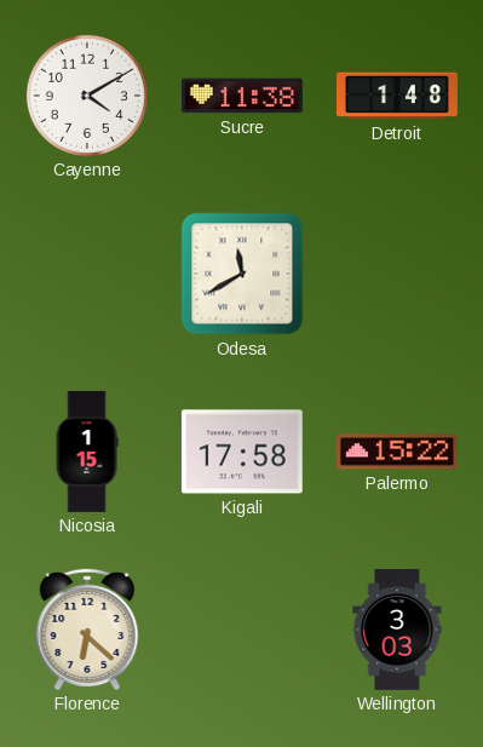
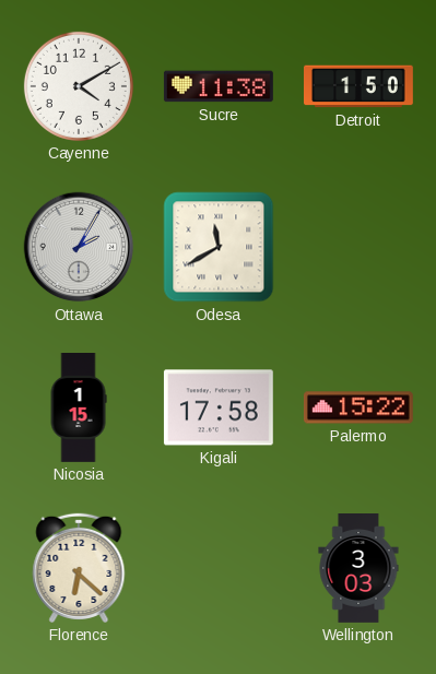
Detroit: 1:48 -> 1:50 (360, 86)
Ottawa: none -> 2:05 (79, 247)
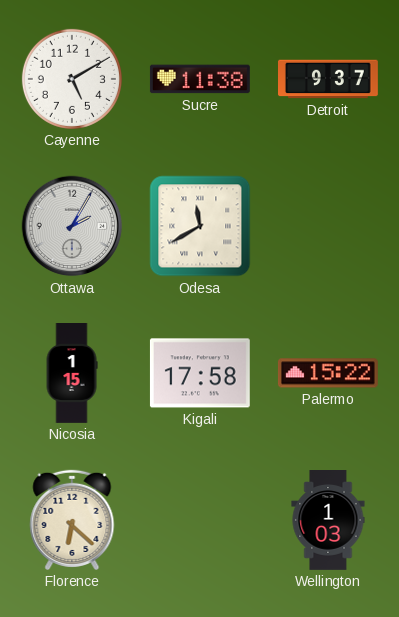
Cayenne: 4:10 -> 5:10 (72, 79)
Detroit: 1:50 -> 9:37 (329, 79)
Wellington: 3:03 -> 1:03 (328, 521)
